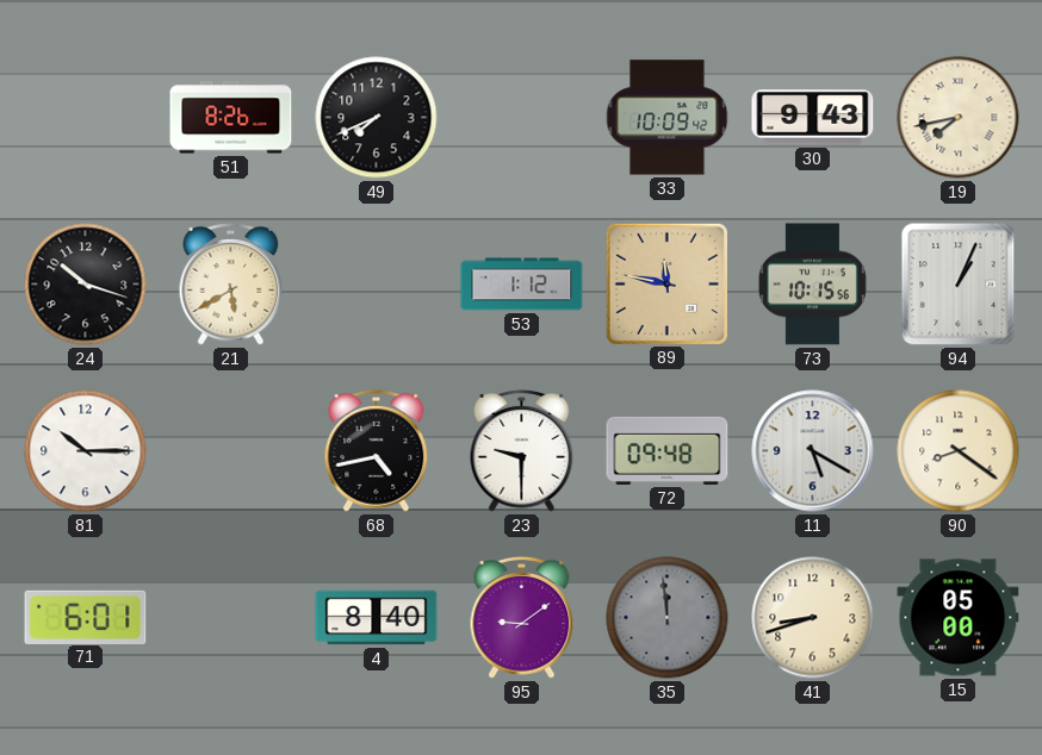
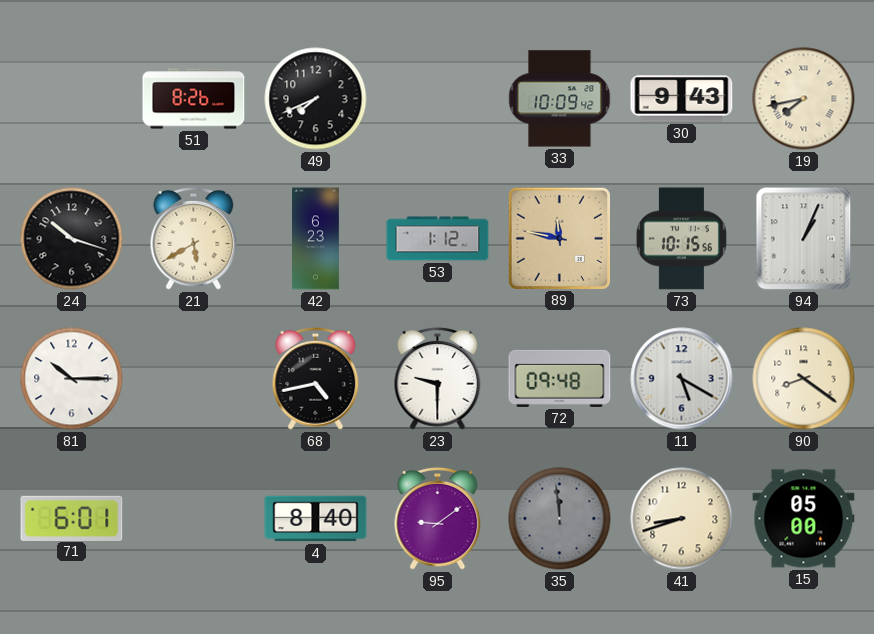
42: none -> 6:23 (316, 239)
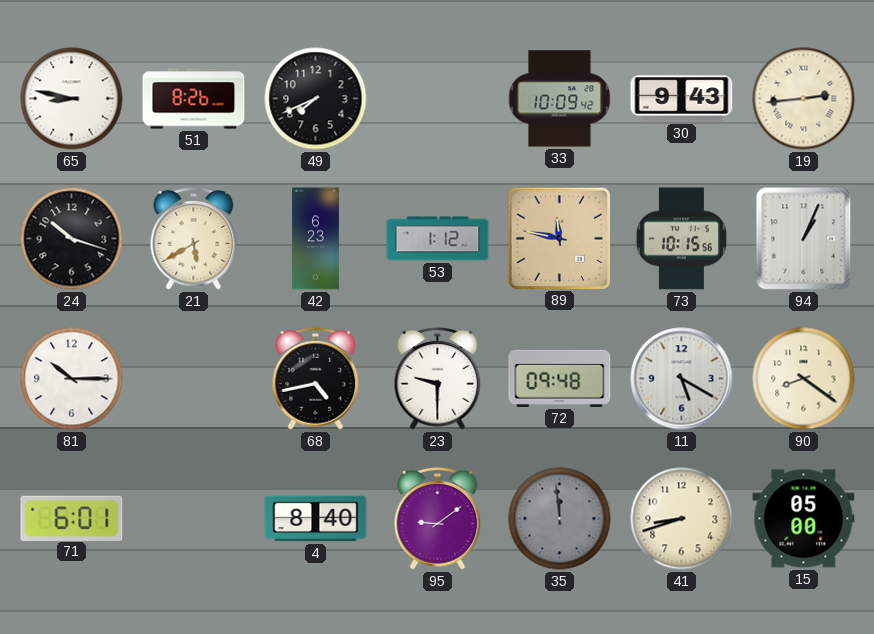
65: none -> 8:47 (72, 99)
19: 7:43 -> 2:44 (804, 99)
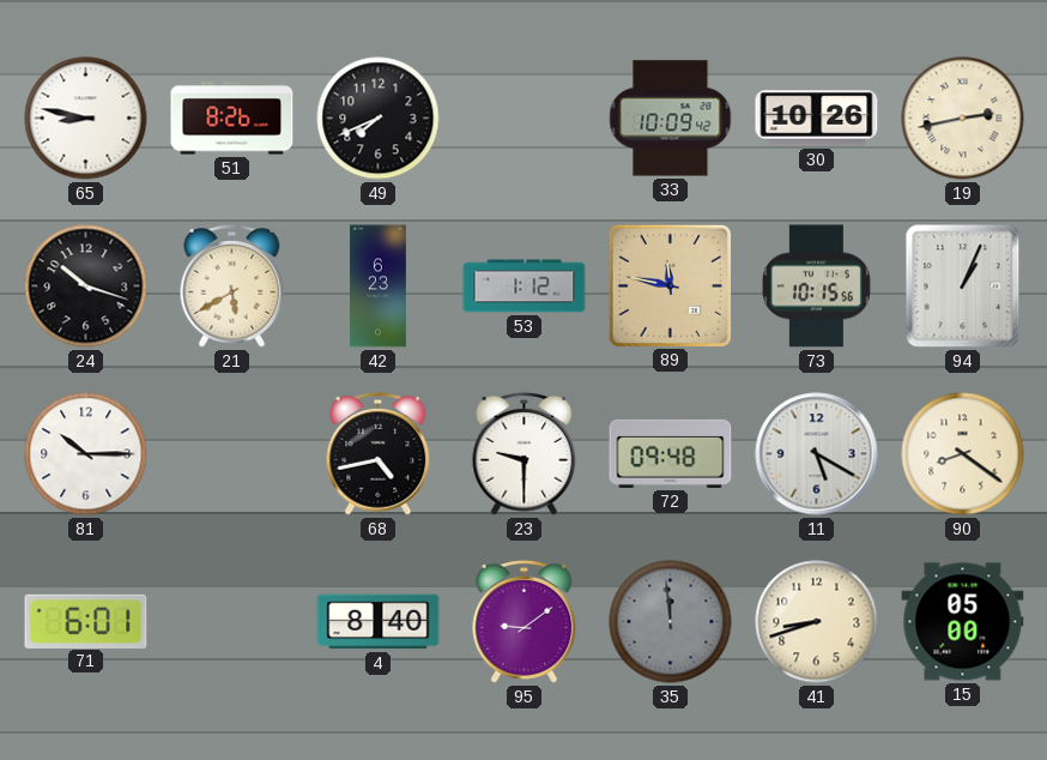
30: 9:43 -> 10:26 (817, 119)
19: 2:44 -> 2:43 (963, 119)
